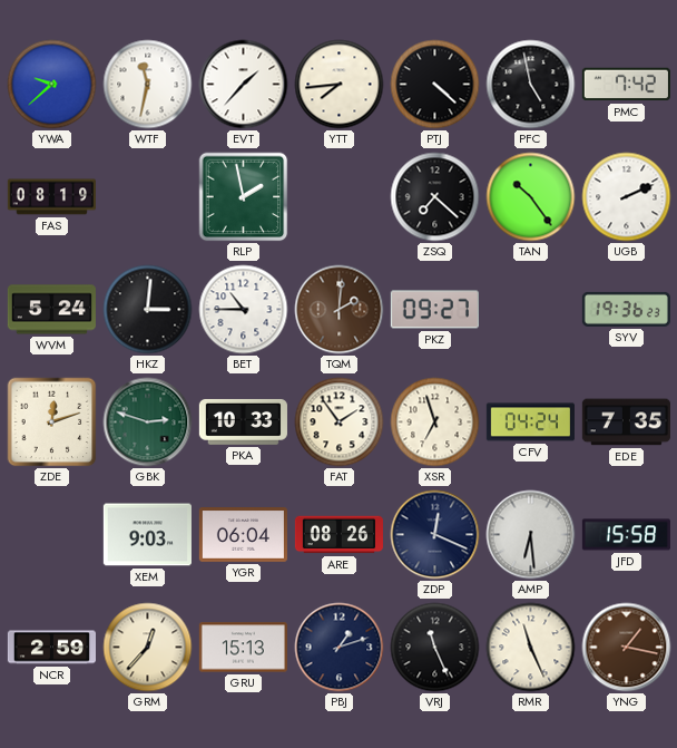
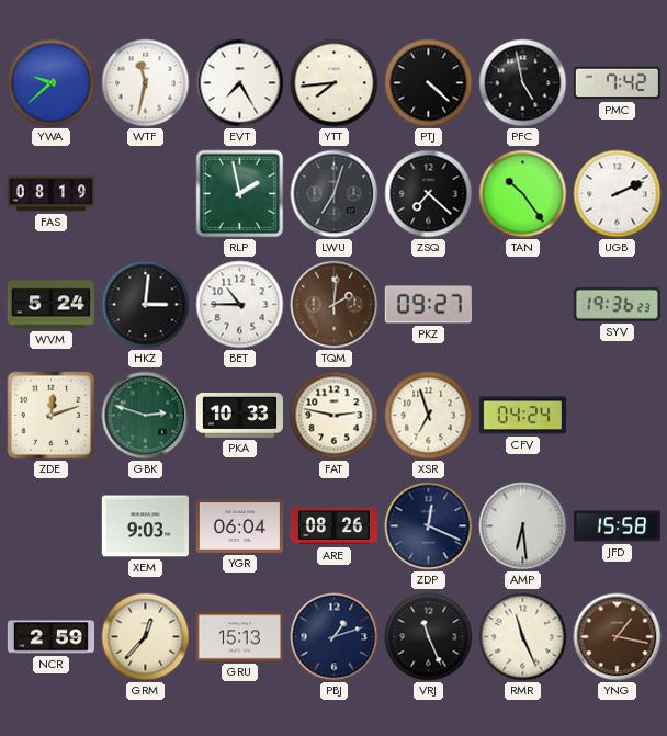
EVT: 1:37 -> 7:25 (240, 83)
LWU: none -> 7:03 (335, 194)
FAT: 1:54 -> 2:47 (335, 416)
EDE: 7:35 -> none (626, 422)
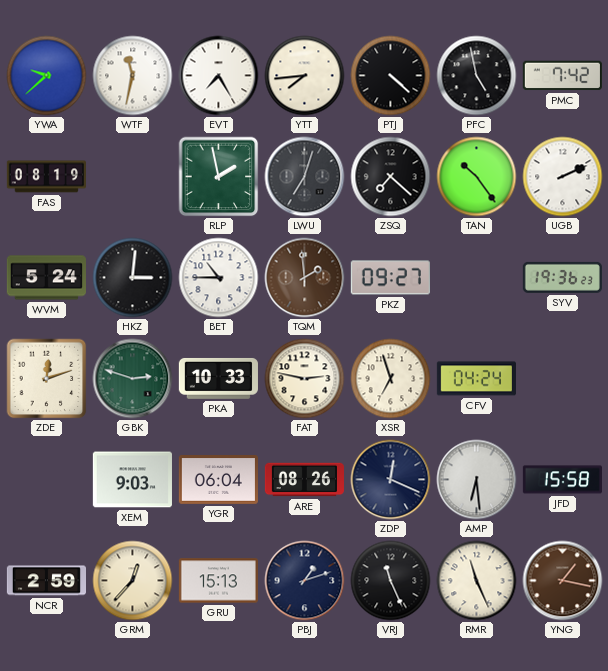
TQM: 2:01 -> 1:59 (305, 278)
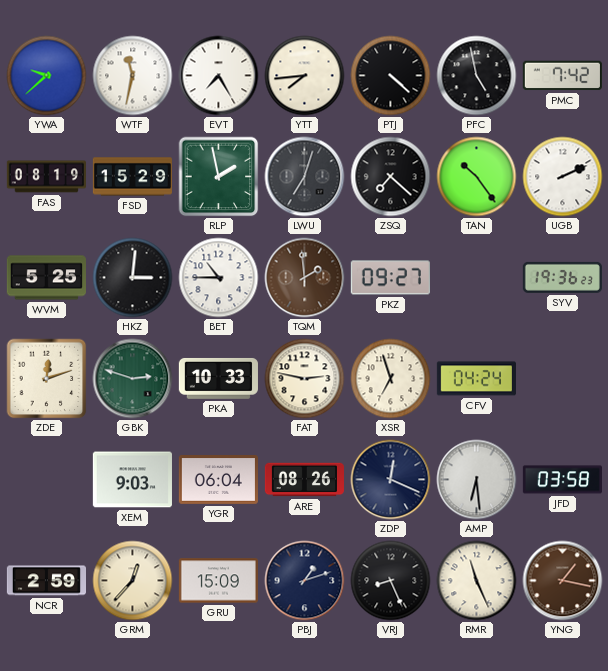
FSD: none -> 15:29 (132, 177)
WVM: 5:24 -> 5:25 (46, 278)
JFD: 15:58 -> 03:58 (562, 480)
GRU: 15:13 -> 15:09 (218, 581)
VRJ: 11:26 -> 8:26 (391, 581)
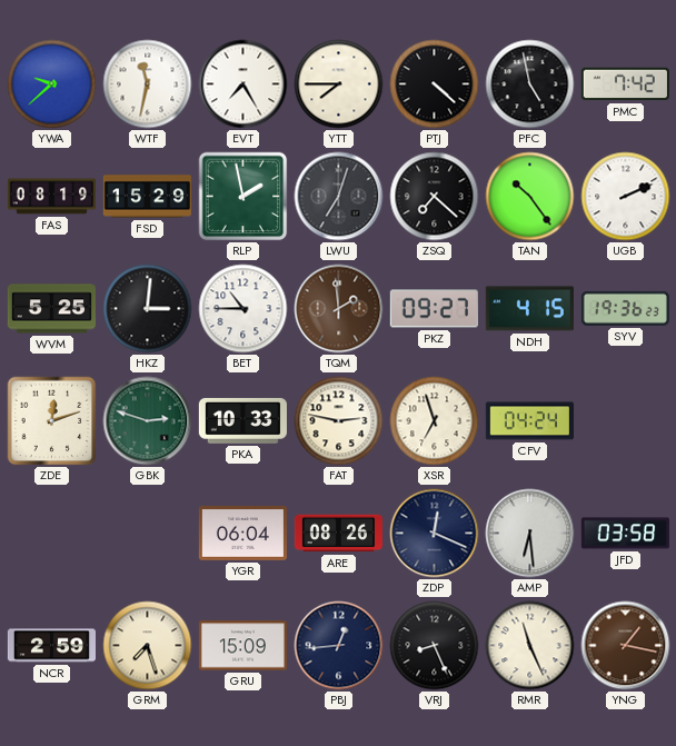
YTT: 7:44 -> 7:45 (339, 84)
NDH: none -> 4:15 (529, 309)
XEM: 9:03 -> none (132, 480)
GRM: 12:37 -> 7:27 (148, 646)
PBJ: 1:12 -> 12:44 (339, 646)
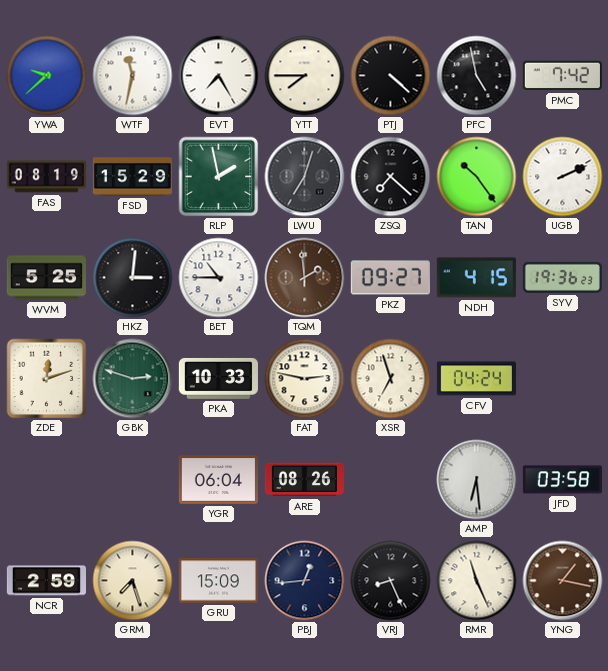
ZDP: 12:19 -> none (435, 534)
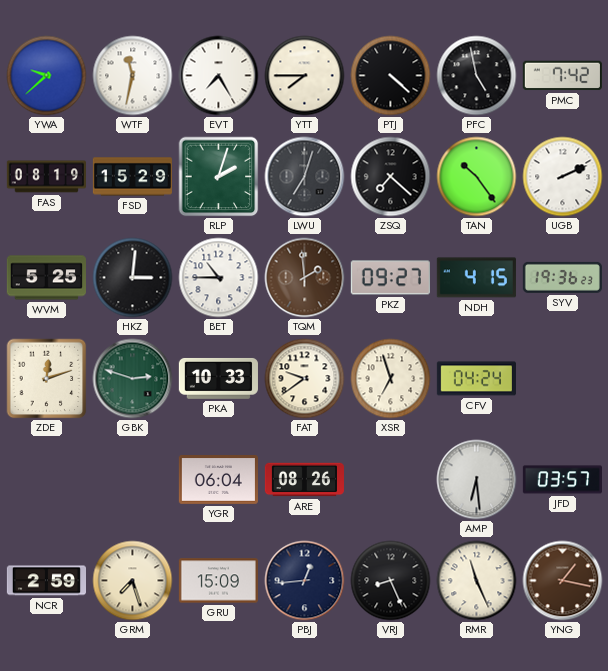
RLP: 1:58 -> 2:03 (219, 177)
FAT: 2:47 -> 9:39 (305, 379)
JFD: 03:58 -> 03:57 (562, 480)
